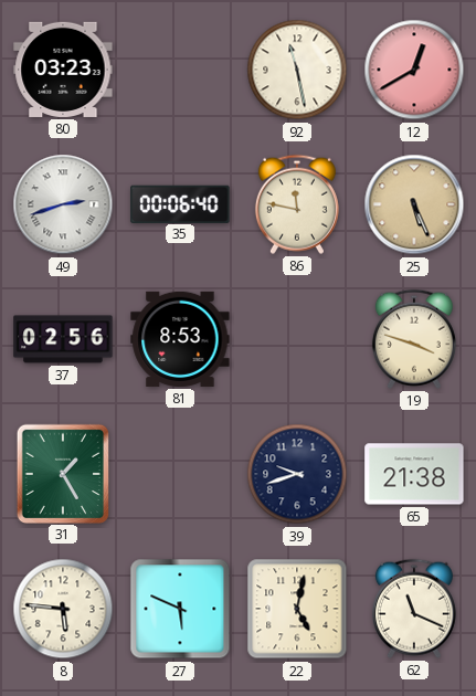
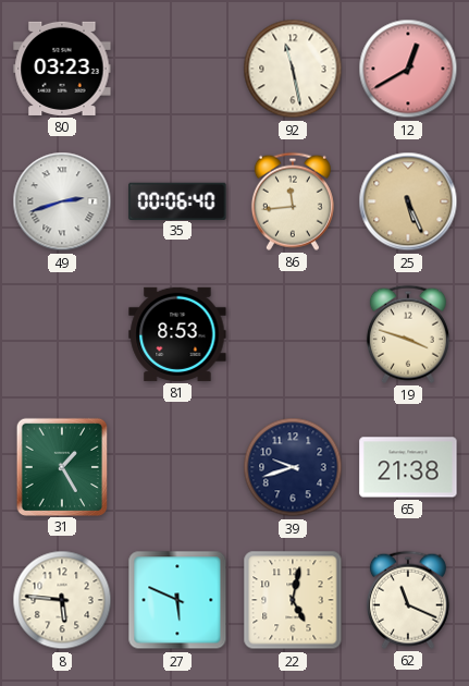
86: 11:47 -> 11:44 (293, 201)
37: 02:56 -> none (63, 339)
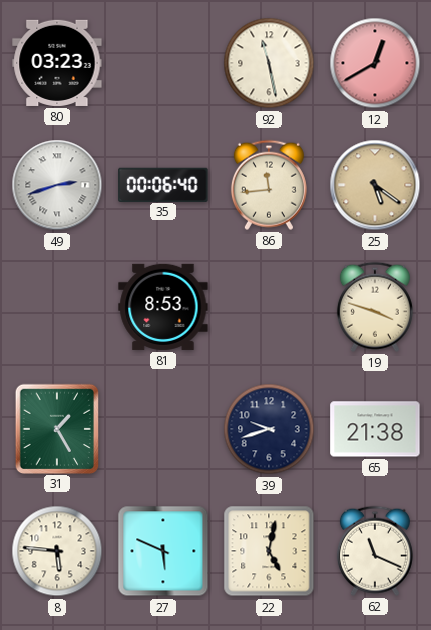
25: 5:26 -> 5:21 (375, 185)
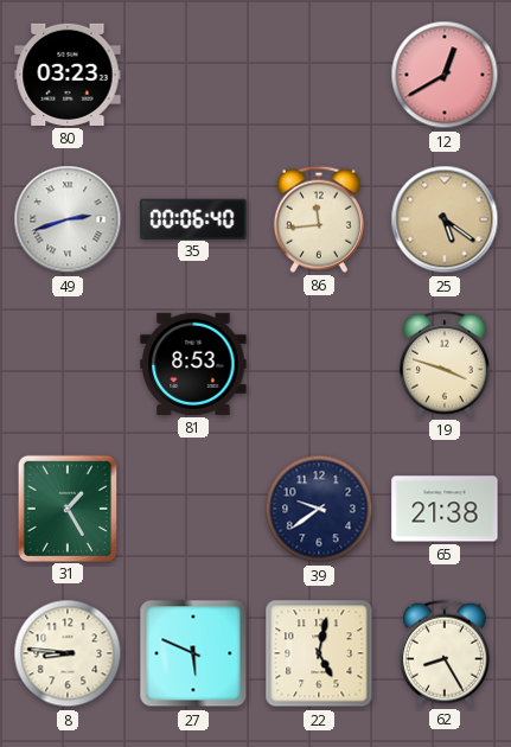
92: 11:28 -> none (269, 63)
39: 9:42 -> 9:39 (319, 509)
8: 5:46 -> 8:46 (68, 653)
62: 11:19 -> 8:25 (445, 653)
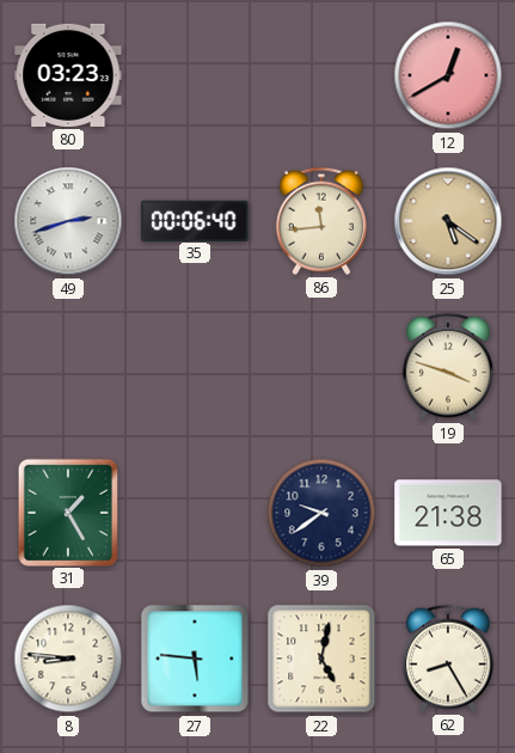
81: 8:53 -> none (193, 364)
27: 5:49 -> 5:46 (195, 659)
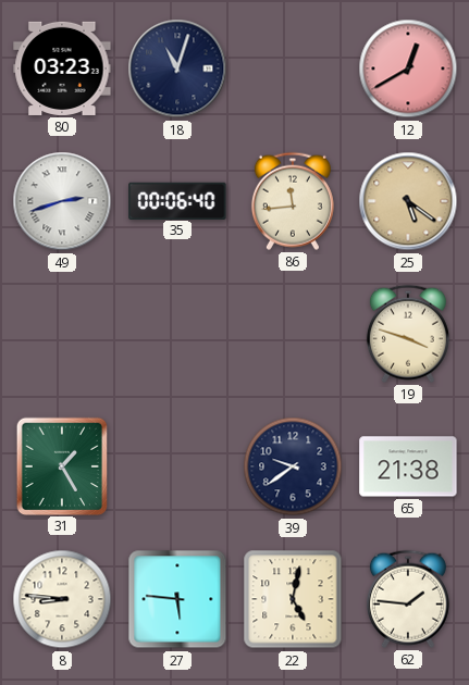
18: none -> 11:03 (177, 68)
62: 8:25 -> 1:46 (408, 599)
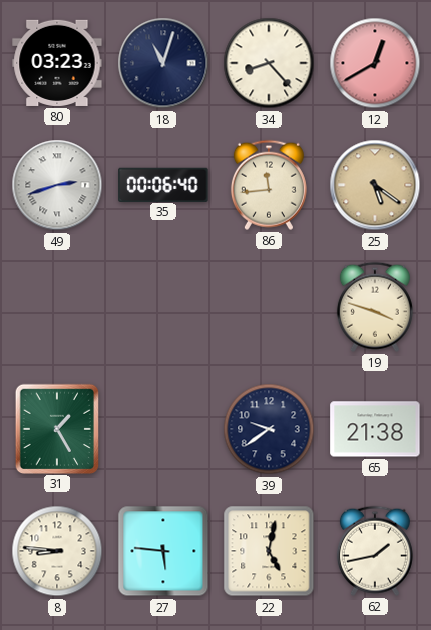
34: none -> 8:23 (269, 63)
62: 1:46 -> 1:43 (375, 551)
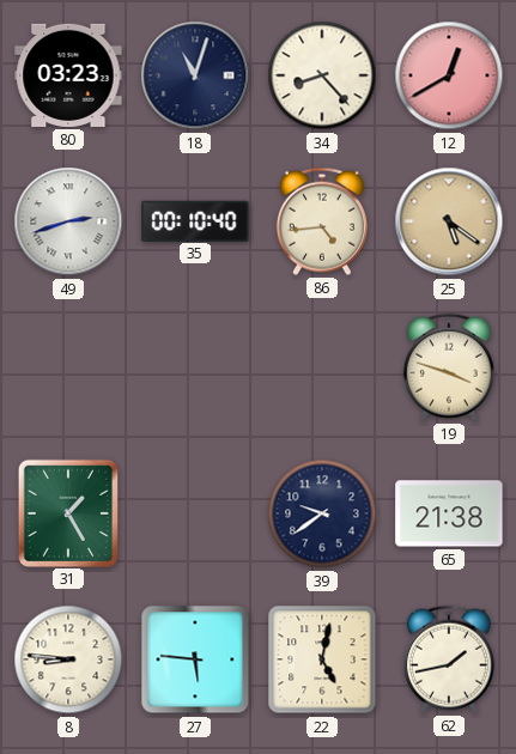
35: 00:06 -> 00:10 (195, 220)
86: 11:44 -> 4:44 (322, 221)
